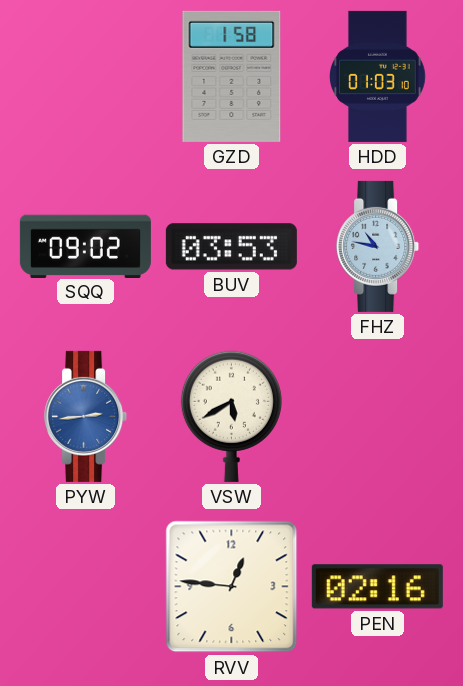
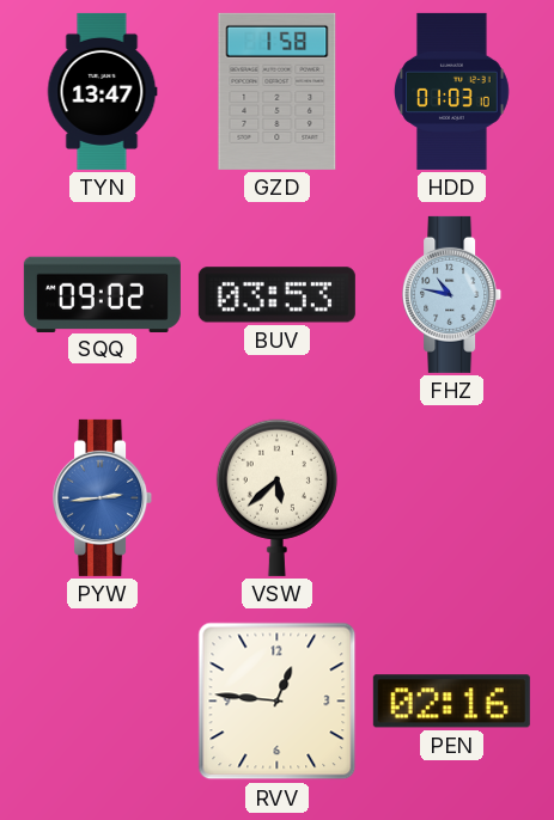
TYN: none -> 13:47 (102, 91)
VSW: 5:40 -> 5:38 (276, 497)
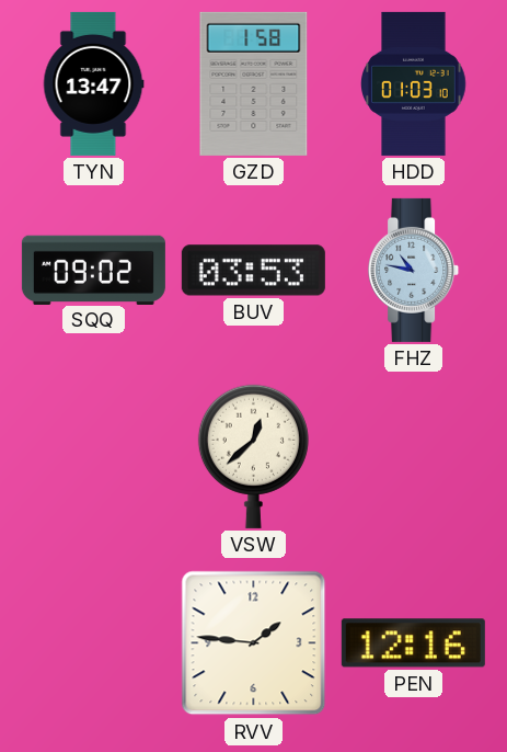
PYW: 2:44 -> none (103, 497)
VSW: 5:38 -> 12:38 (253, 456)
RVV: 12:46 -> 1:46 (254, 643)
PEN: 02:16 -> 12:16 (413, 643)
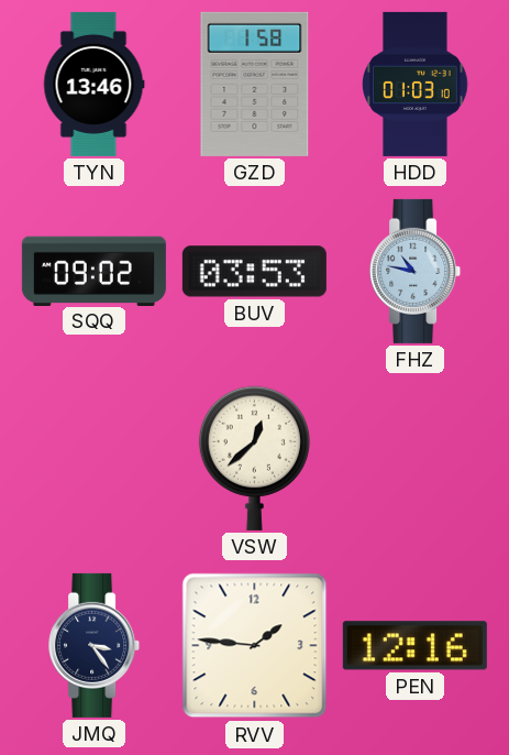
TYN: 13:47 -> 13:46 (93, 84)
JMQ: none -> 3:24 (95, 645)
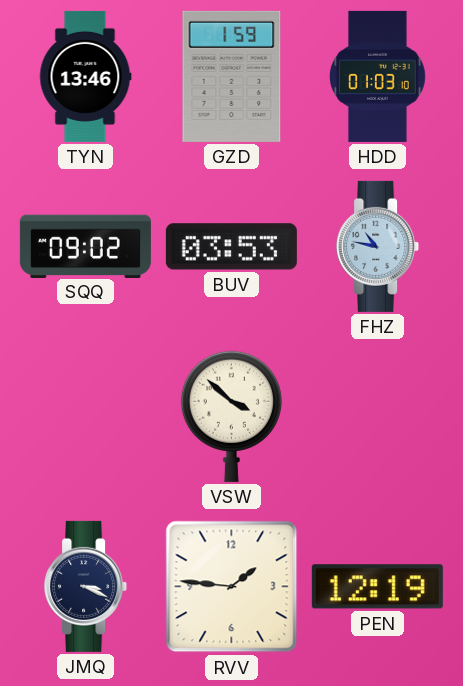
GZD: 1:58 -> 1:59 (232, 76)
VSW: 12:38 -> 3:52 (231, 416)
JMQ: 3:24 -> 3:19 (86, 586)
PEN: 12:16 -> 12:19 (377, 587)
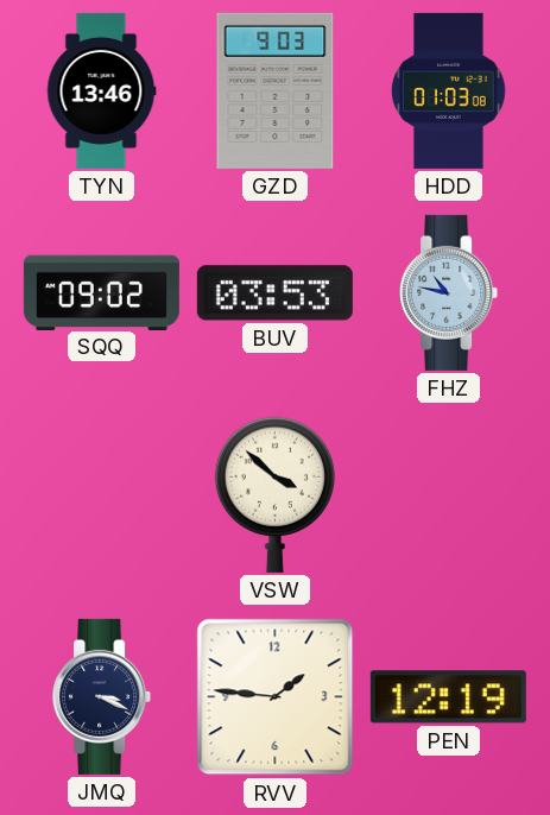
GZD: 1:59 -> 9:03 (276, 90)
HDD: 01:03:10 -> 01:03:08 (449, 90)
